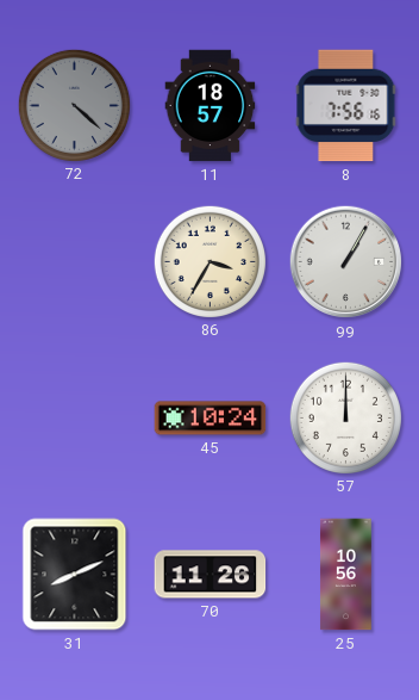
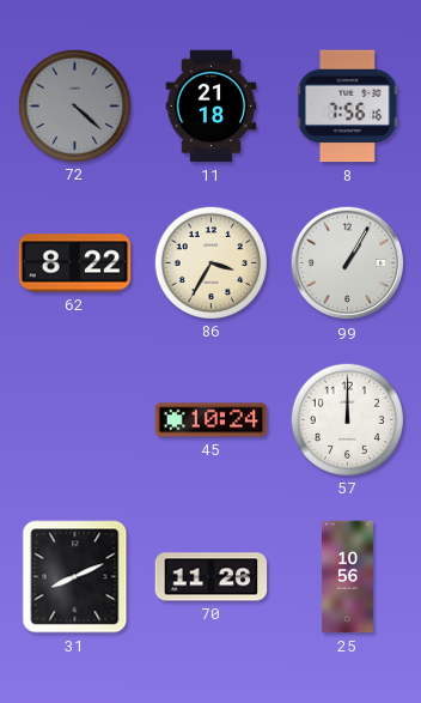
11: 18:57 -> 21:18 (212, 107)
62: none -> 8:22 (75, 263)
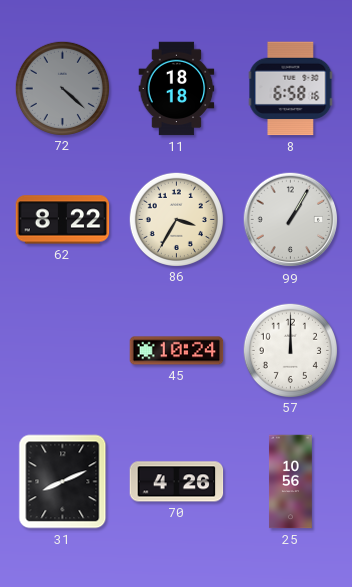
11: 21:18 -> 18:18 (177, 89)
8: 7:56 -> 6:58 (291, 89)
70: 11:26 -> 4:26 (177, 482)
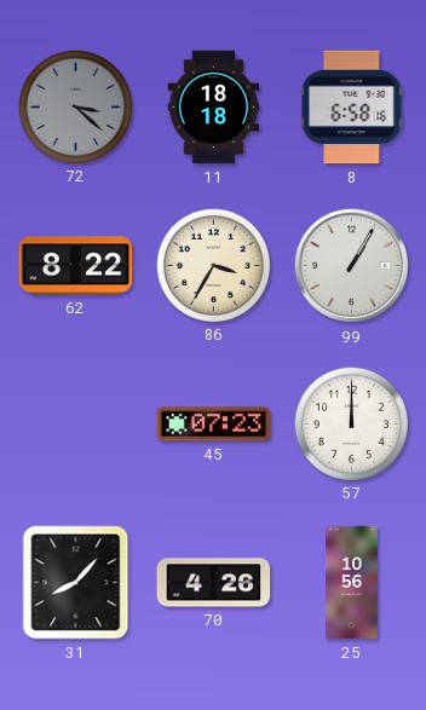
72: 4:22 -> 3:22 (75, 106)
45: 10:24 -> 07:23 (214, 425)
31: 8:11 -> 8:07 (76, 583)
